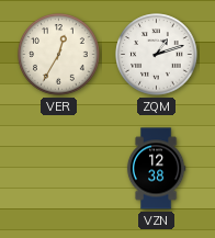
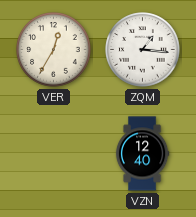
ZQM: 1:12 -> 1:16 (143, 50)
VZN: 12:38 -> 12:40 (142, 154)
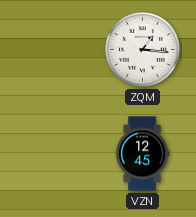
VER: 12:35 -> none (54, 50)
VZN: 12:40 -> 12:45 (142, 154)
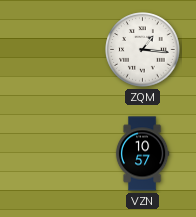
VZN: 12:45 -> 10:57 (142, 154)
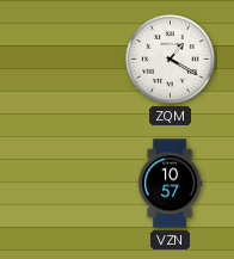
ZQM: 1:16 -> 1:20 (171, 60)
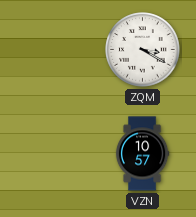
ZQM: 1:20 -> 3:20 (143, 50)
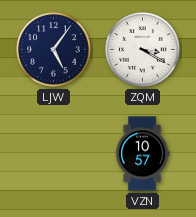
LJW: none -> 5:06 (54, 50)
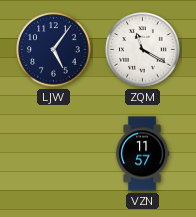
ZQM: 3:20 -> 11:20 (143, 50)
VZN: 10:57 -> 11:57 (142, 154)
